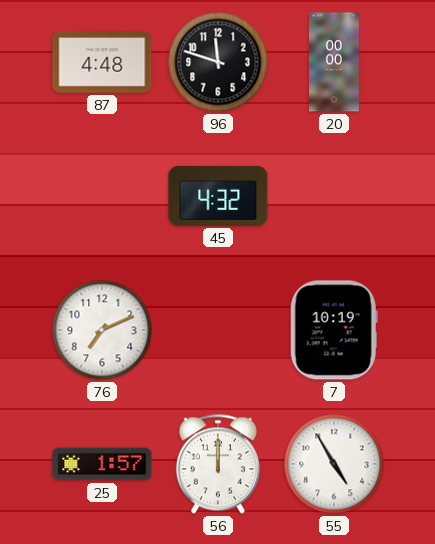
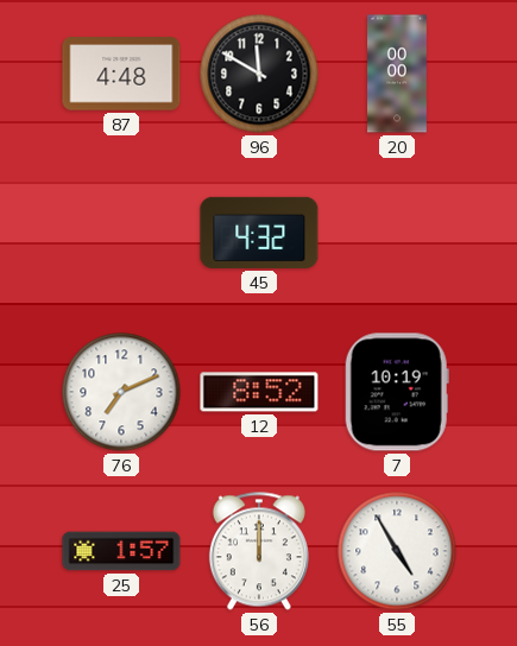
96: 11:48 -> 11:50 (259, 74)
12: none -> 8:52 (259, 392)
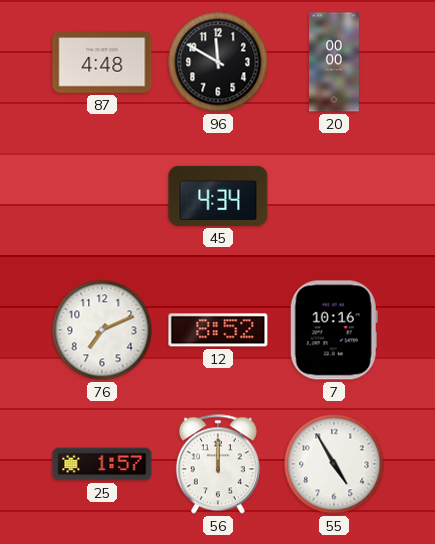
45: 4:32 -> 4:34 (218, 196)
7: 10:19 -> 10:16 (334, 330)
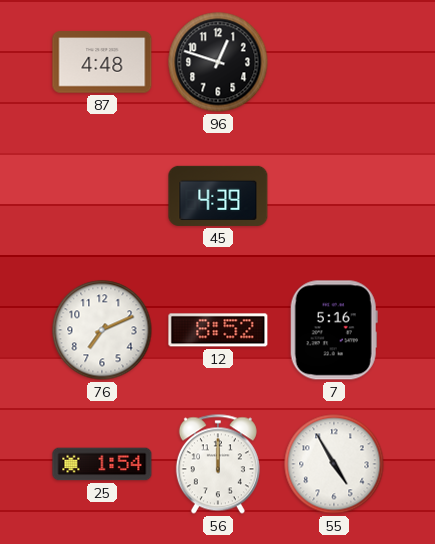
96: 11:50 -> 12:48 (218, 62)
20: 00:00 -> none (335, 62)
45: 4:34 -> 4:39 (218, 196)
7: 10:16 -> 5:16 (334, 330)
25: 1:57 -> 1:54 (102, 464)
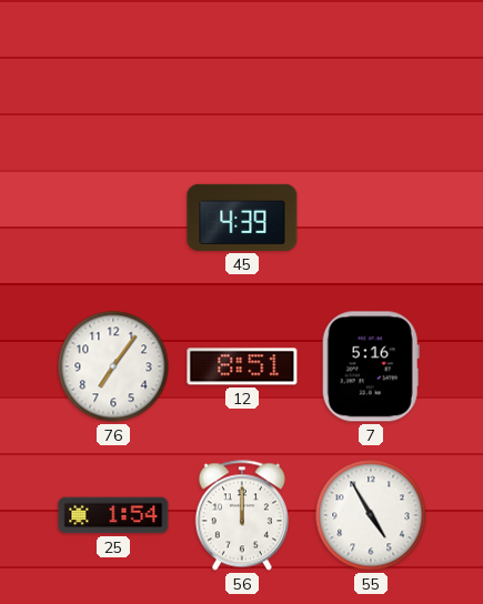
87: 4:48 -> none (102, 62)
96: 12:48 -> none (218, 62)
76: 7:11 -> 7:06 (113, 366)
12: 8:52 -> 8:51 (242, 366)
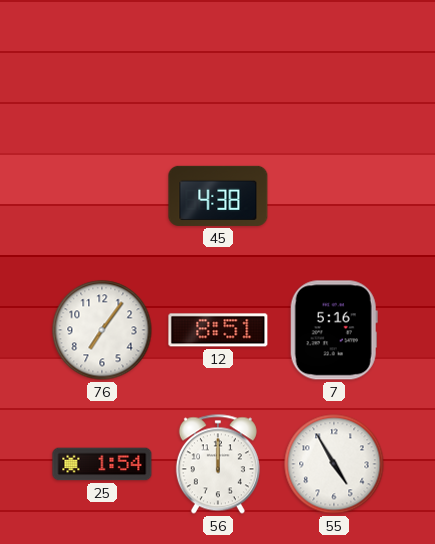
45: 4:39 -> 4:38 (218, 196)
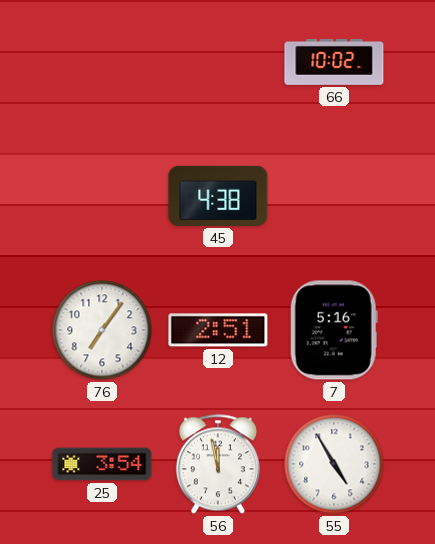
66: none -> 10:02 (334, 62)
12: 8:51 -> 2:51 (218, 330)
25: 1:54 -> 3:54 (102, 464)
56: 12:00 -> 11:58 (218, 464)
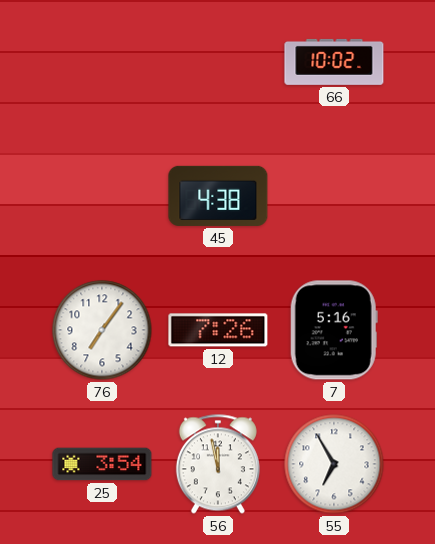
12: 2:51 -> 7:26 (218, 330)
55: 4:55 -> 6:55 (334, 464)
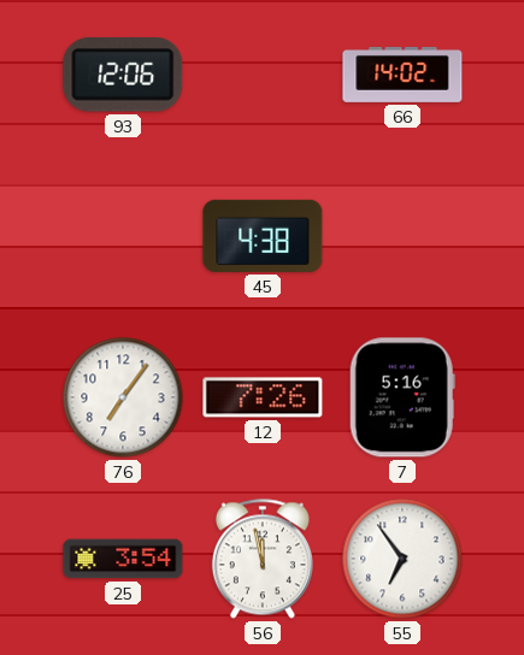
93: none -> 12:06 (123, 76)
66: 10:02 -> 14:02 (402, 75)
55: 6:55 -> 6:54 (402, 559)
